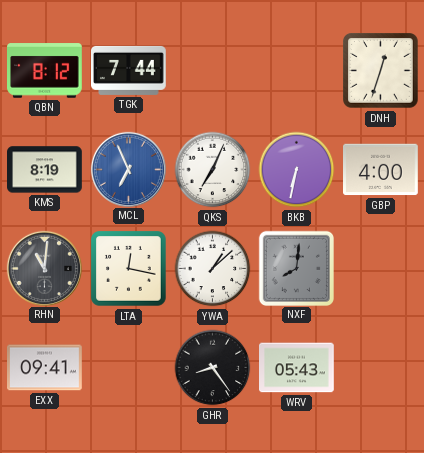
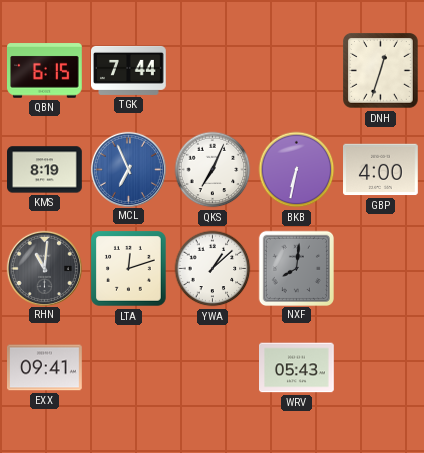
QBN: 8:12 -> 6:15 (45, 71)
LTA: 12:17 -> 12:12 (129, 269)
GHR: 8:24 -> none (213, 368)
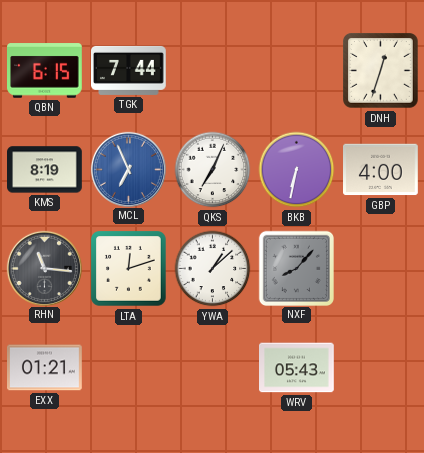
RHN: 11:01 -> 11:16 (44, 268)
NXF: 8:01 -> 8:07 (296, 268)
EXX: 09:41 -> 01:21 (45, 368)
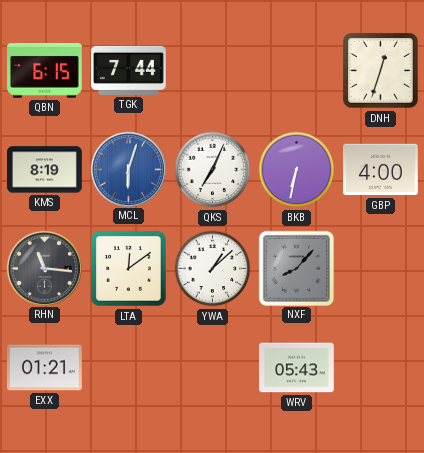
MCL: 6:56 -> 6:03 (128, 169)
LTA: 12:12 -> 12:09 (129, 269)
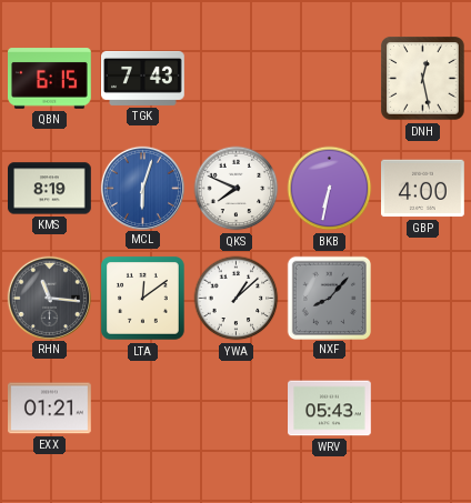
TGK: 7:44 -> 7:43 (143, 78)
DNH: 12:33 -> 12:28 (423, 79)
QKS: 7:04 -> 7:49 (237, 189)
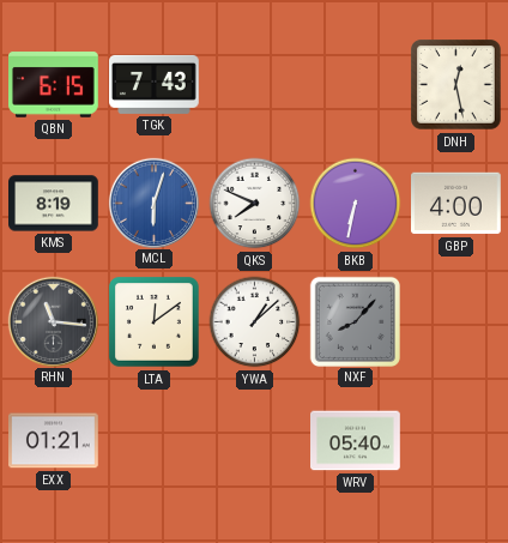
WRV: 05:43 -> 05:40 (356, 441)
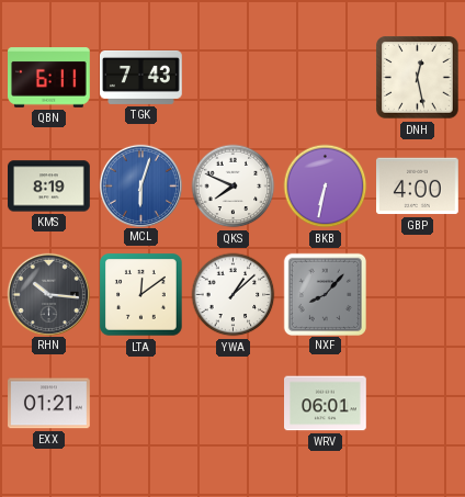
QBN: 6:15 -> 6:11 (49, 78)
RHN: 11:16 -> 10:16 (48, 294)
WRV: 05:40 -> 06:01 (326, 404)
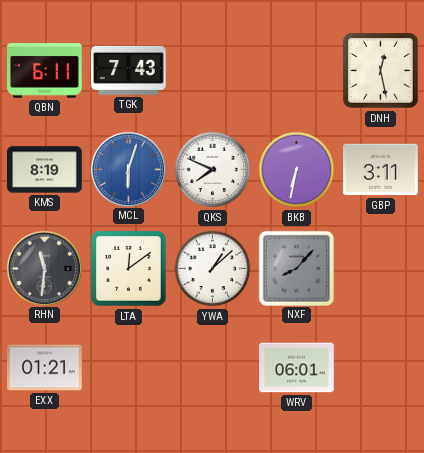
GBP: 4:00 -> 3:11 (381, 170)
RHN: 10:16 -> 11:31 (44, 268)
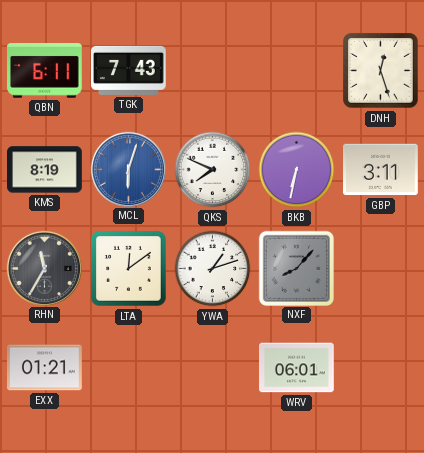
DNH: 12:28 -> 12:27 (381, 71)
RHN: 11:31 -> 11:35 (44, 268)
YWA: 1:08 -> 1:12 (213, 269)
